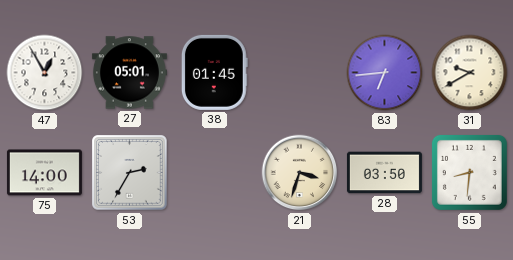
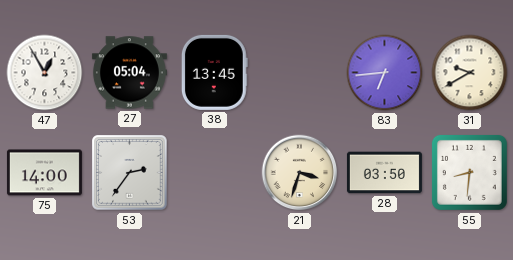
27: 05:01 -> 05:04 (129, 73)
38: 01:45 -> 13:45 (214, 72)
53: 2:35 -> 2:36 (130, 173)
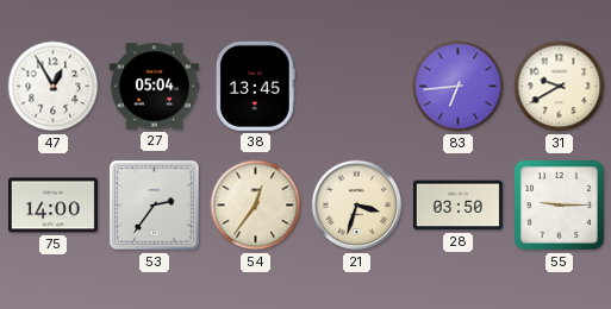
54: none -> 12:36 (256, 206)
55: 8:31 -> 9:15 (559, 204)
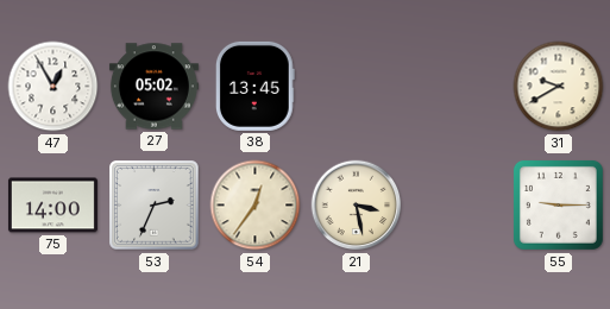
27: 05:04 -> 05:02 (153, 87)
83: 6:44 -> none (459, 87)
53: 2:36 -> 2:34 (155, 206)
21: 3:33 -> 3:28 (357, 206)
28: 03:50 -> none (457, 206)
